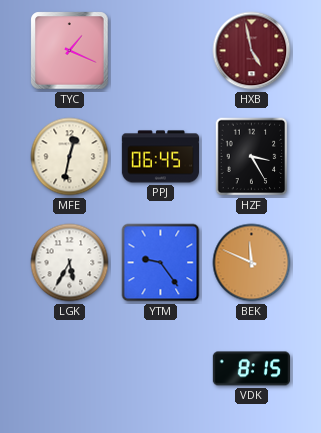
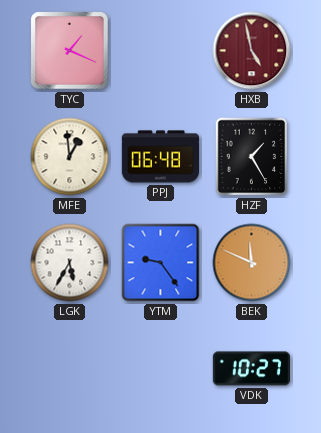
MFE: 12:32 -> 12:59 (70, 157)
PPJ: 06:45 -> 06:48 (160, 157)
HZF: 3:25 -> 1:25 (252, 157)
VDK: 8:15 -> 10:27 (251, 369)
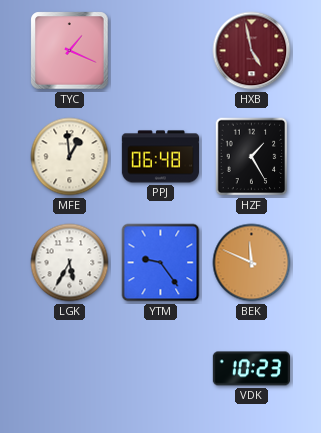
VDK: 10:27 -> 10:23 (251, 369)
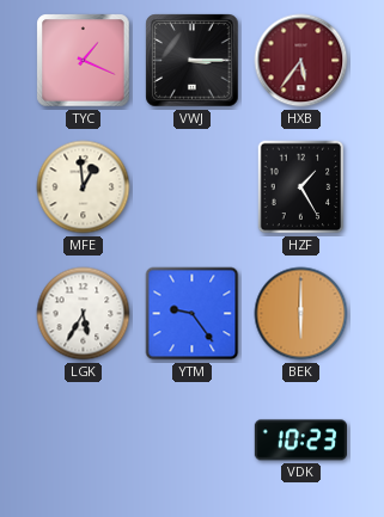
VWJ: none -> 3:15 (193, 61)
HXB: 4:58 -> 5:36 (301, 61)
PPJ: 06:48 -> none (160, 157)
BEK: 11:49 -> 6:00 (301, 314)
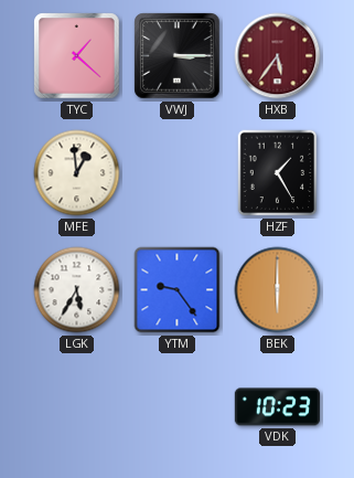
TYC: 1:19 -> 1:22 (77, 56)
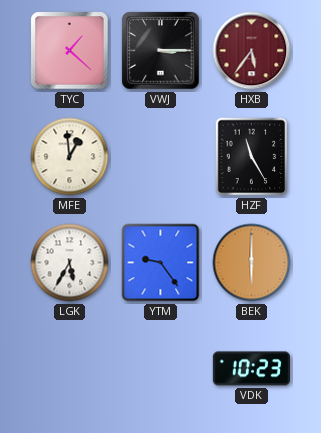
HZF: 1:25 -> 11:25 (252, 157)
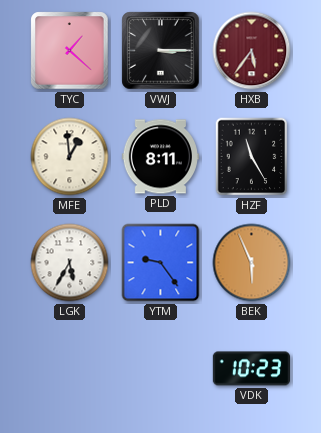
PLD: none -> 8:11 (160, 157)
BEK: 6:00 -> 5:56 (252, 263)
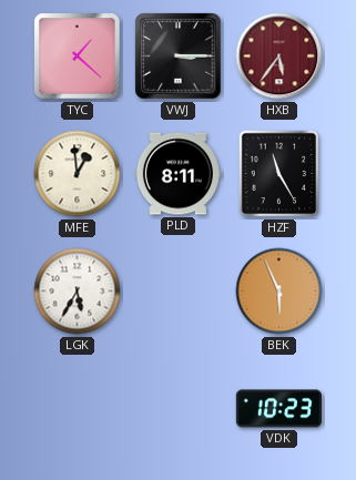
YTM: 9:24 -> none (161, 263)
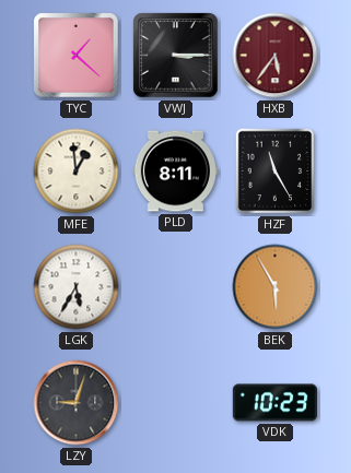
BEK: 5:56 -> 5:55 (276, 287)
LZY: none -> 9:03 (77, 403)
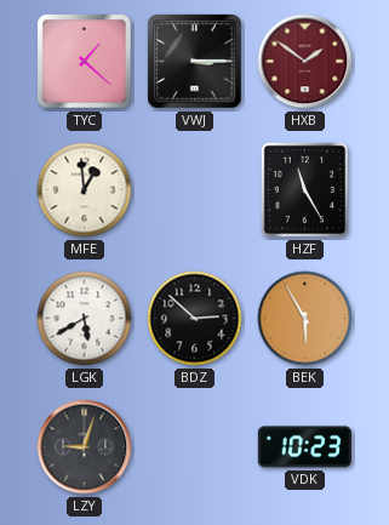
HXB: 5:36 -> 1:51 (305, 62)
PLD: 8:11 -> none (175, 172)
LGK: 5:35 -> 5:40 (85, 319)
BDZ: none -> 2:52 (195, 319)
